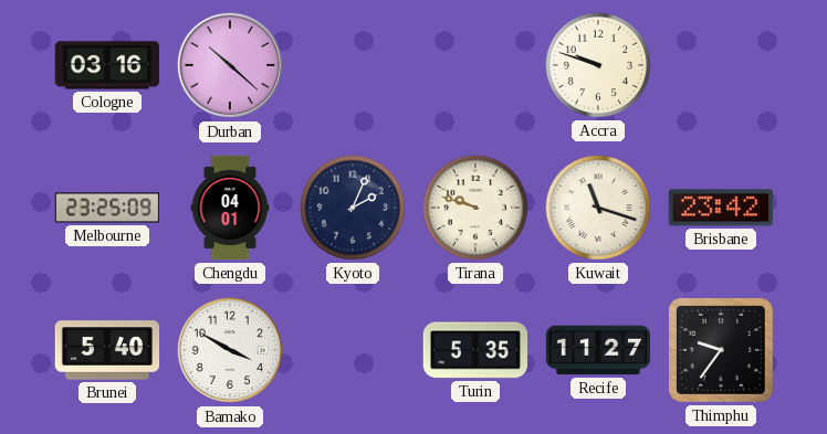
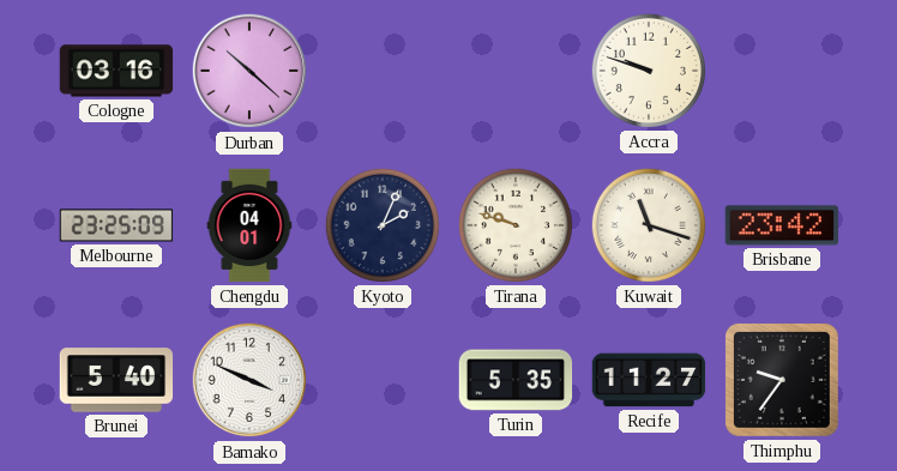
Bamako: 3:50 -> 3:49 (249, 380)
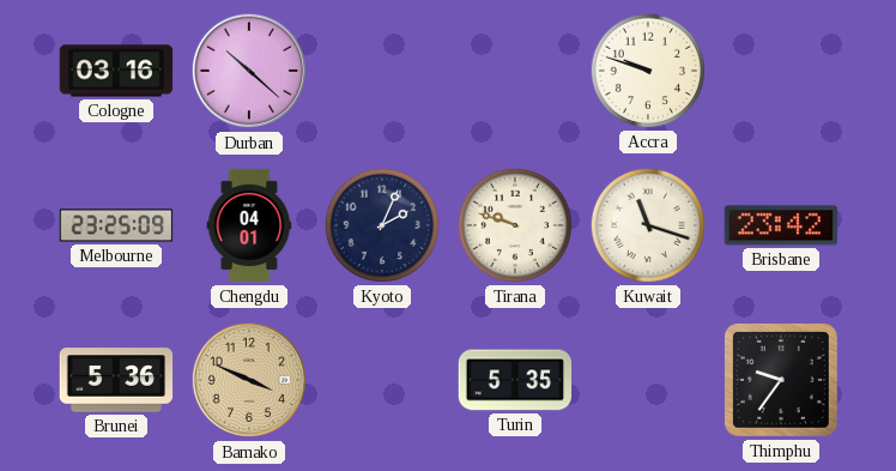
Brunei: 5:40 -> 5:36 (116, 380)
Bamako dial: white -> champagne (249, 380)
Recife: 11:27 -> none (649, 380)
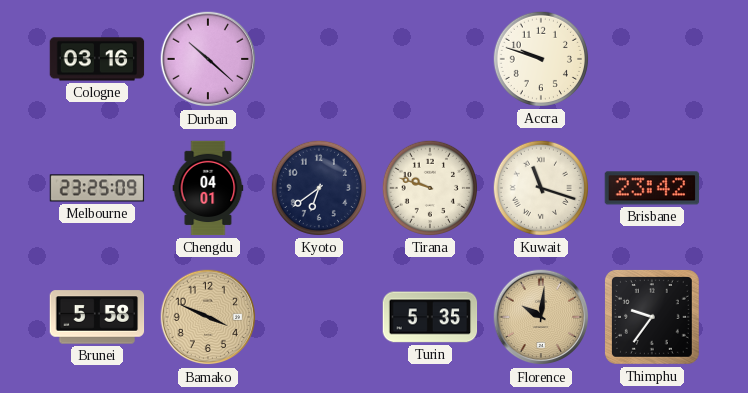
Kyoto: 2:04 -> 6:39 (319, 188)
Brunei: 5:36 -> 5:58 (97, 317)
Florence: none -> 10:01 (541, 317)
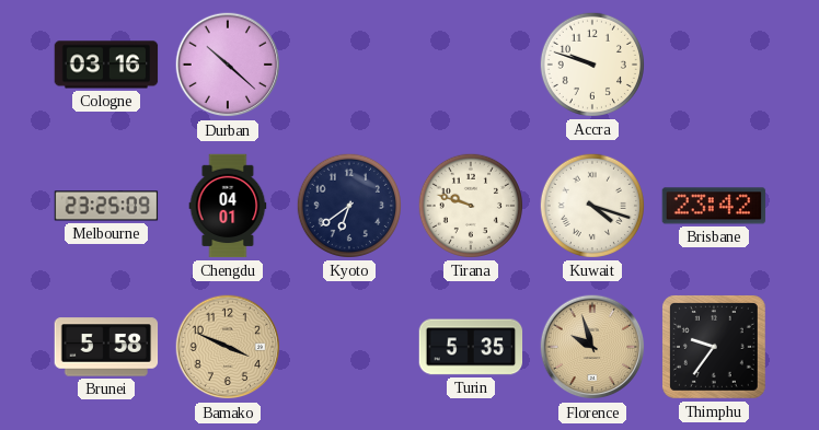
Kuwait: 11:18 -> 4:18 (592, 206)
Florence: 10:01 -> 9:57 (592, 347)
